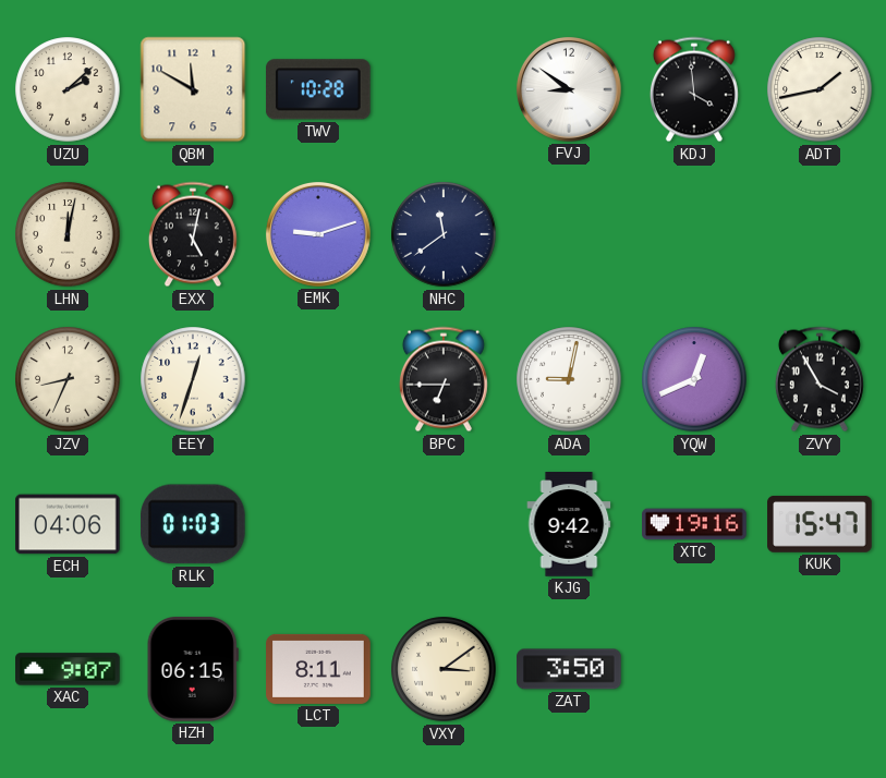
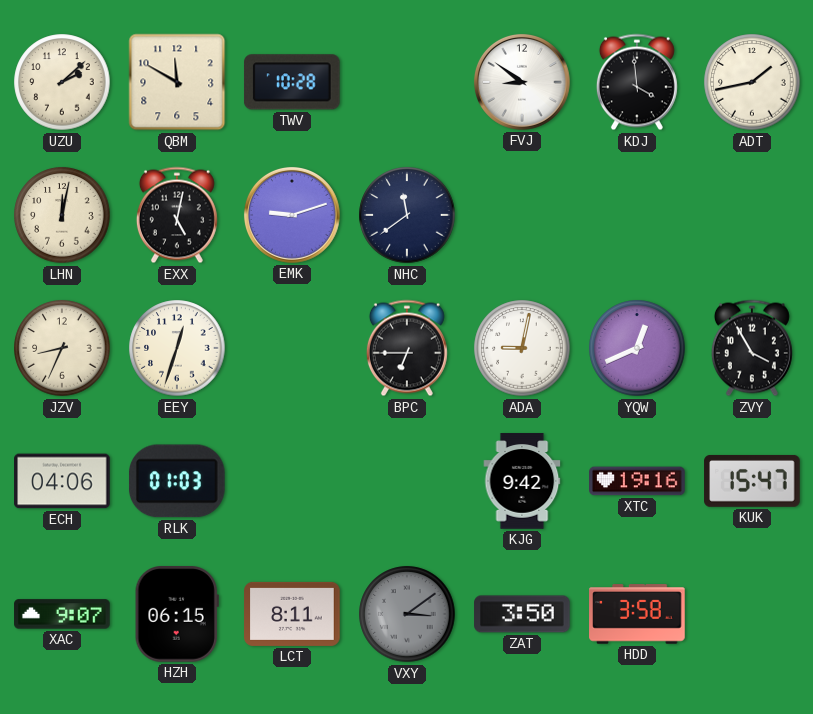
VXY dial: cream -> grey (407, 614)
HDD: none -> 3:58 (637, 614)
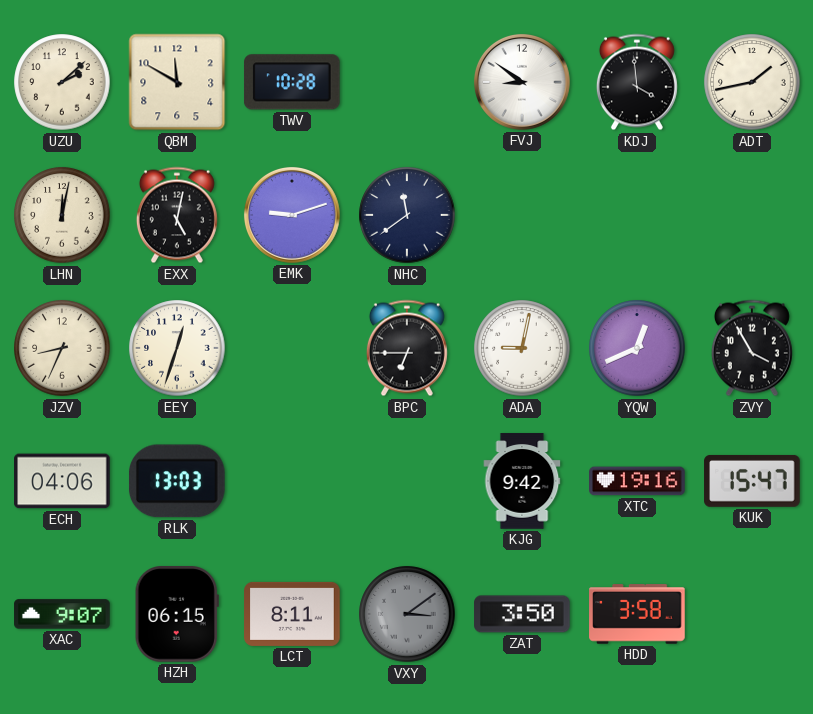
RLK: 01:03 -> 13:03 (177, 481)
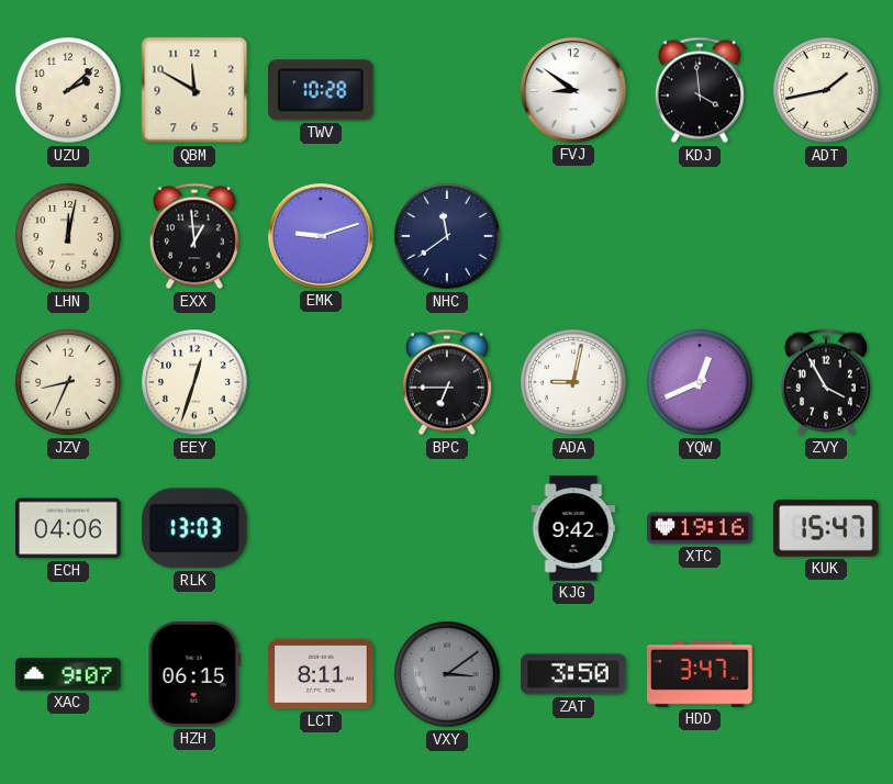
EXX: 5:02 -> 12:59 (194, 236)
HDD: 3:58 -> 3:47 (700, 674)
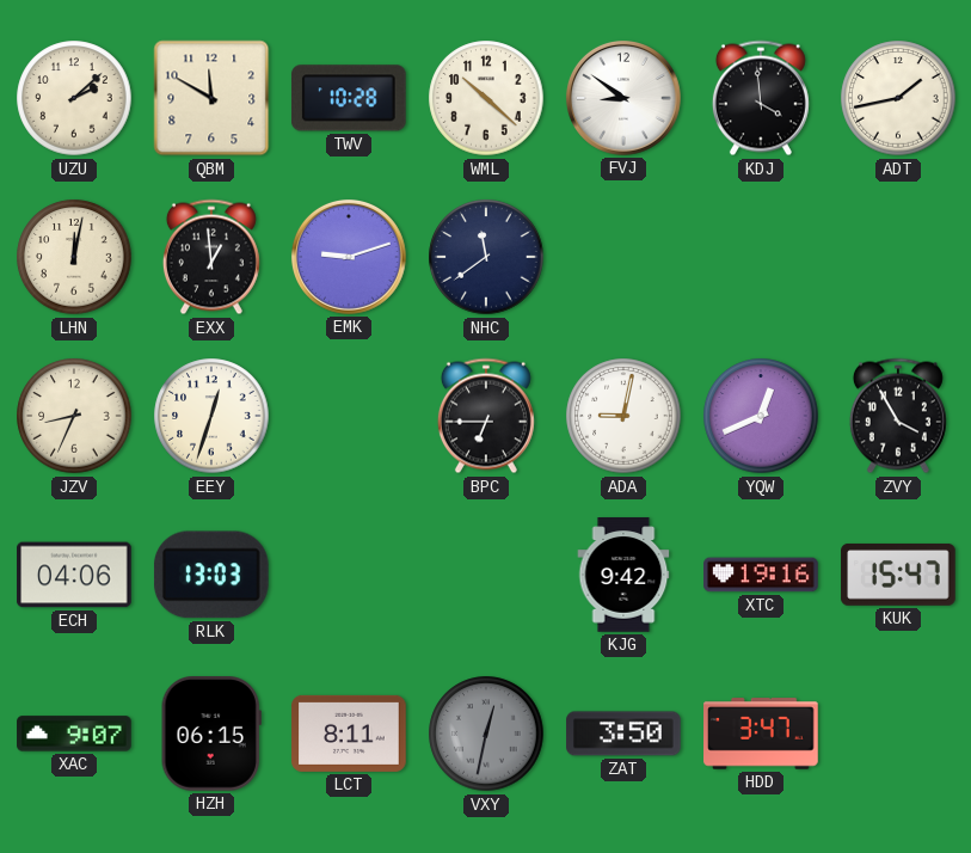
WML: none -> 10:22 (486, 98)
VXY: 3:09 -> 12:32 (486, 734)
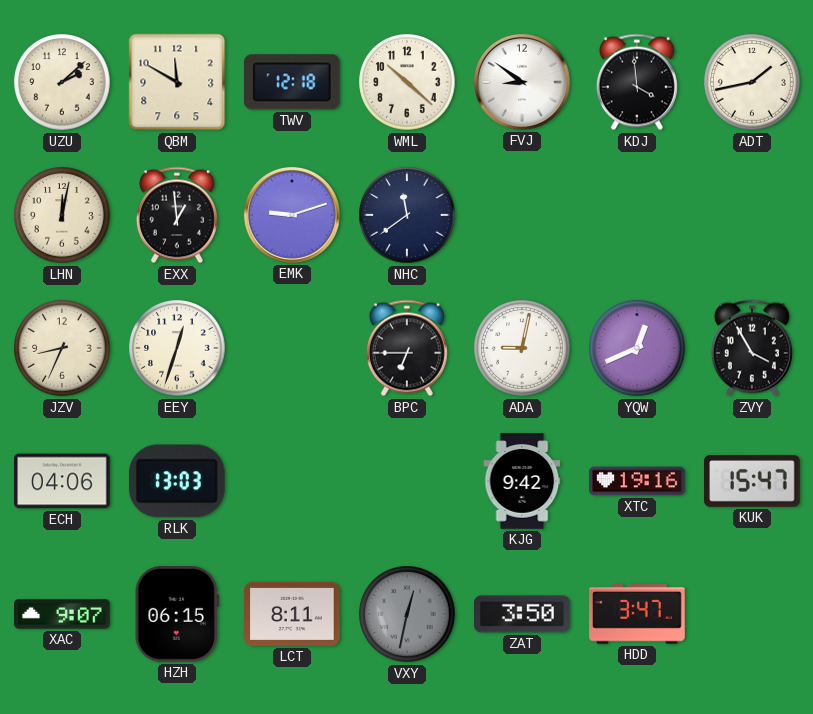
TWV: 10:28 -> 12:18 (292, 82)
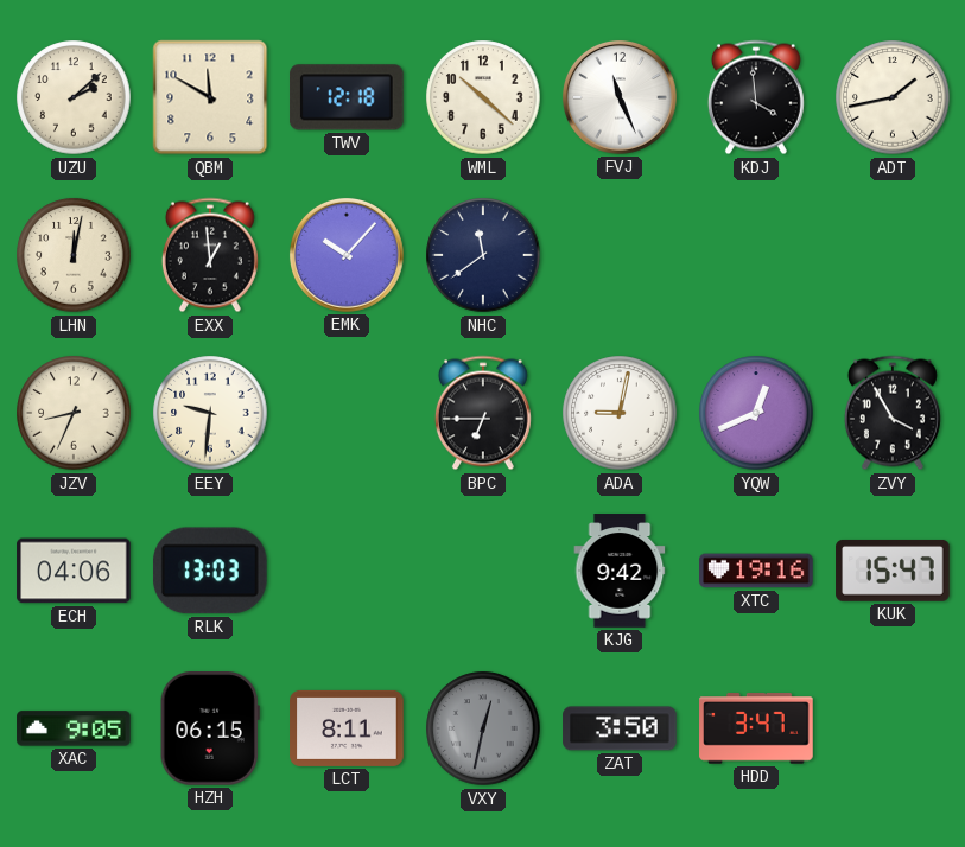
FVJ: 8:51 -> 11:26 (620, 97)
EMK: 9:12 -> 10:07 (347, 255)
EEY: 12:33 -> 9:31 (210, 413)
XAC: 9:07 -> 9:05 (74, 728)
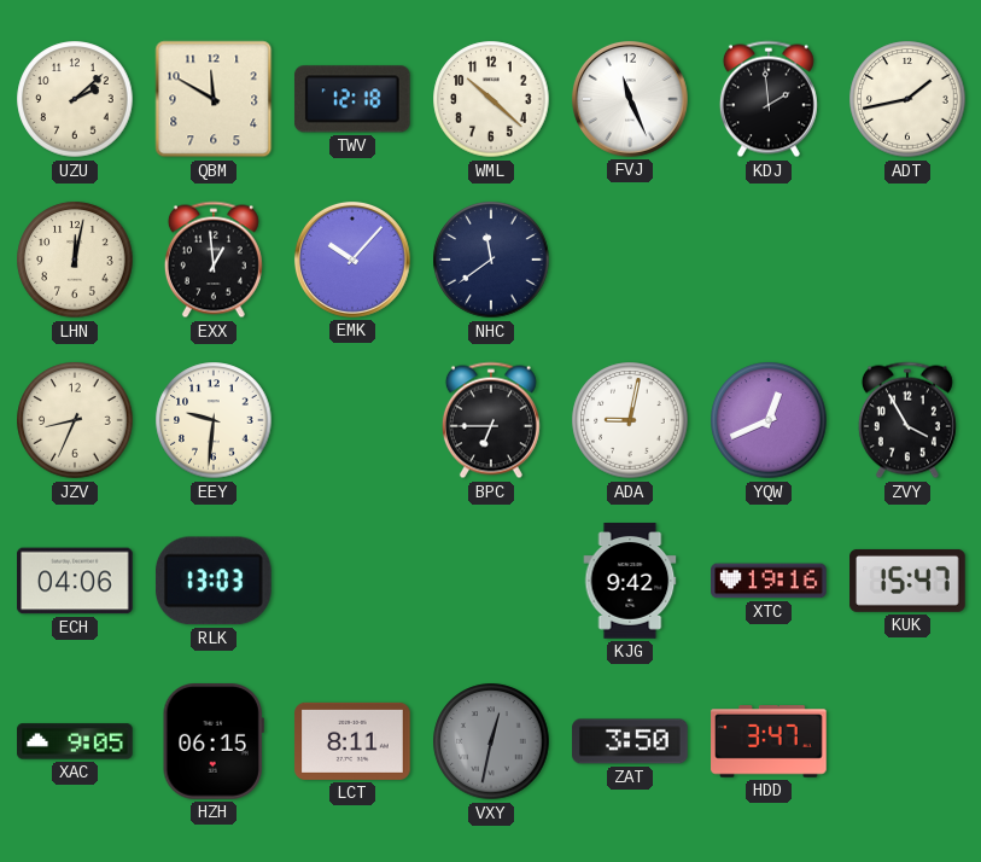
KDJ: 3:59 -> 1:59 (769, 99)
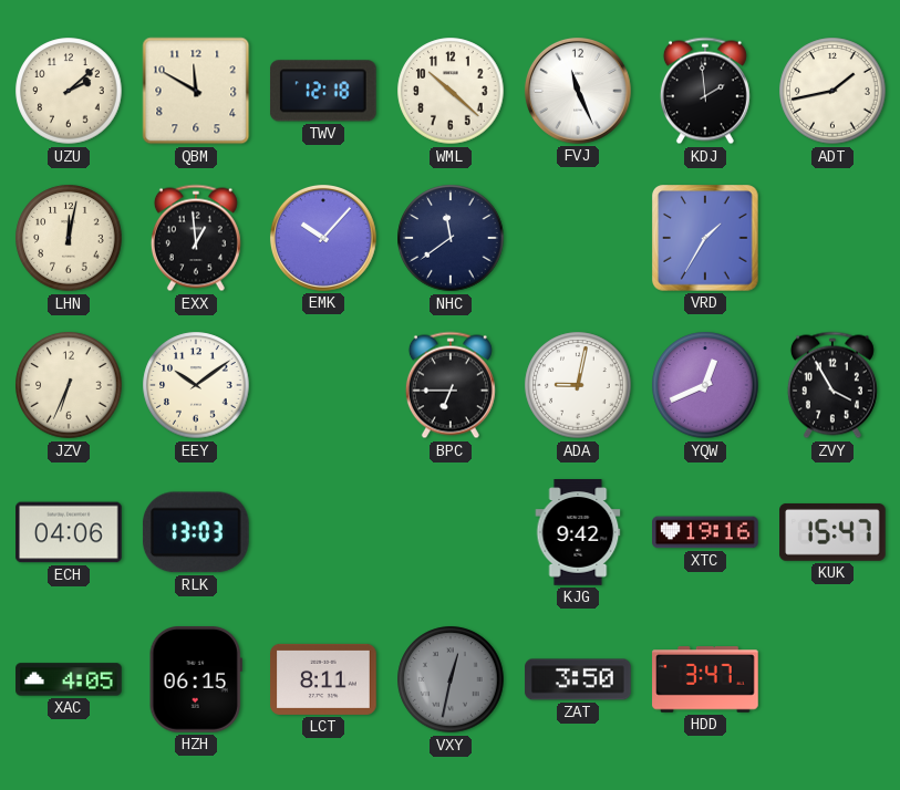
VRD: none -> 1:35 (706, 239)
JZV: 8:34 -> 6:34 (69, 385)
EEY: 9:31 -> 10:09 (196, 385)
XAC: 9:05 -> 4:05 (69, 679)
